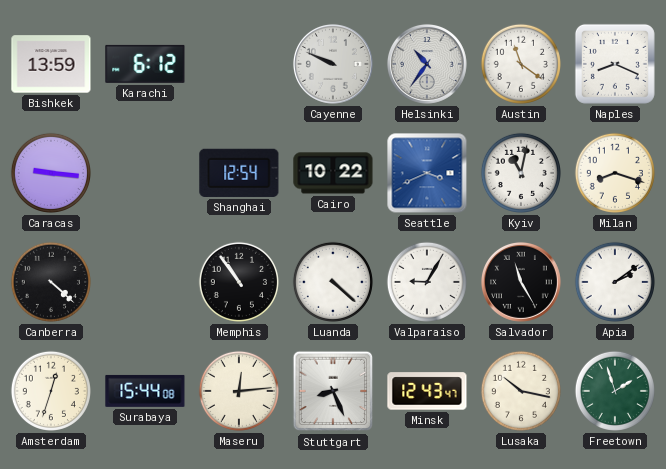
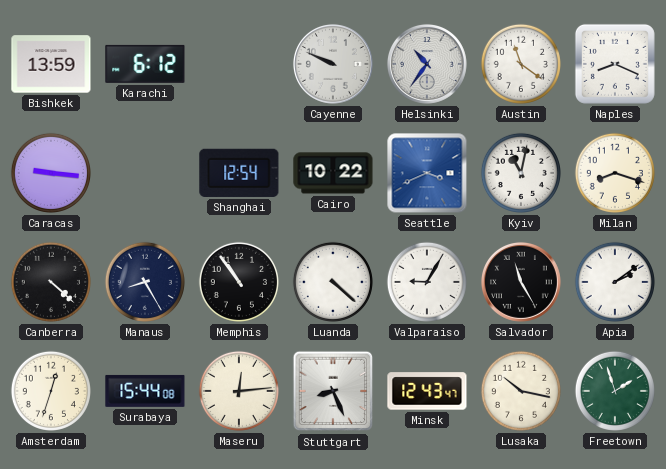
Manaus: none -> 8:25 (145, 282)
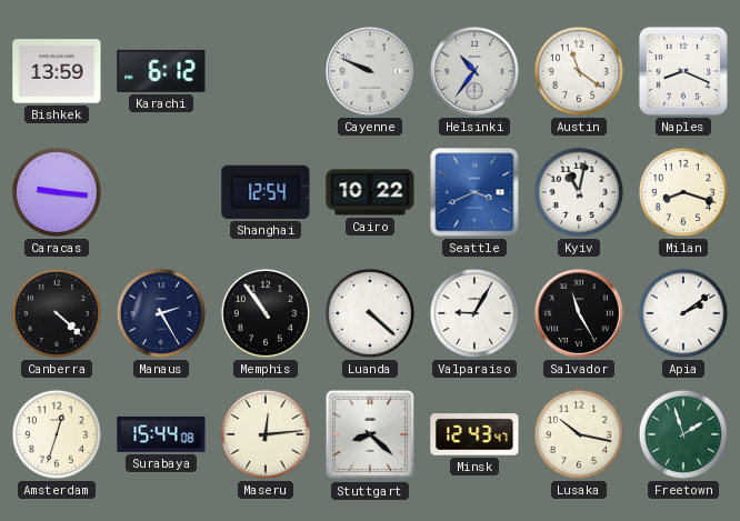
Manaus: 8:25 -> 2:25 (161, 313)
Stuttgart: 8:26 -> 8:22 (370, 434)
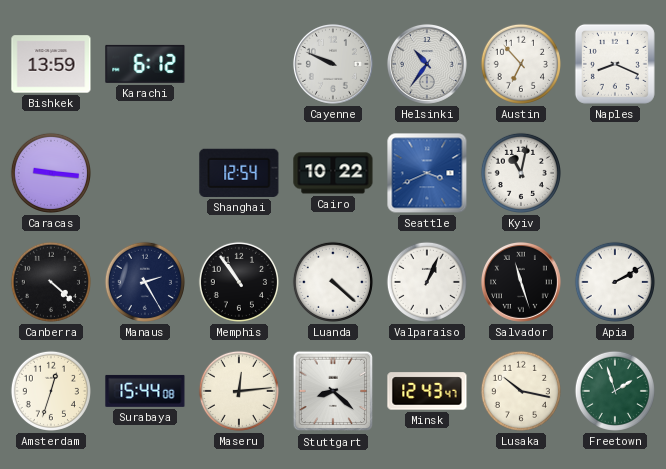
Austin: 11:21 -> 6:53 (521, 64)
Milan: 8:18 -> none (683, 192)
Valparaiso: 9:05 -> 1:04 (427, 282)
Salvador: 11:25 -> 11:27 (521, 282)
Apia: 2:09 -> 2:10 (615, 282)
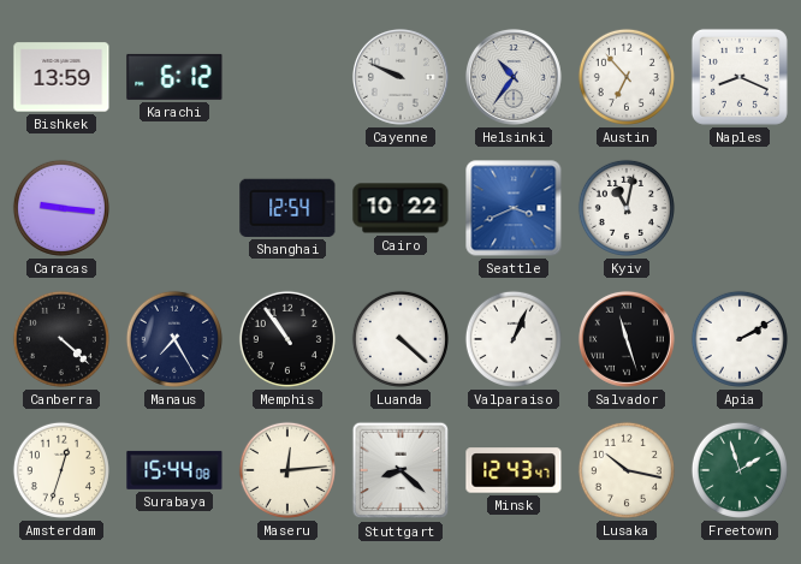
Manaus: 2:25 -> 7:25 (174, 339)
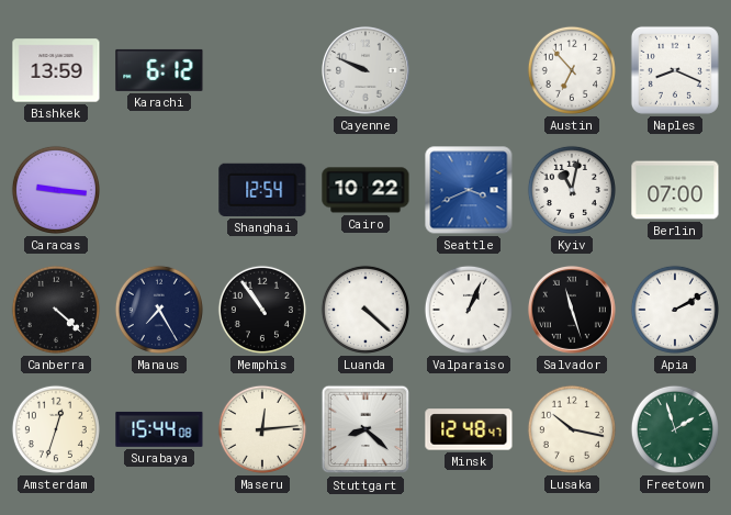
Helsinki: 10:36 -> none (514, 77)
Berlin: none -> 07:00 (675, 190)
Minsk: 12:43 -> 12:48 (469, 429)
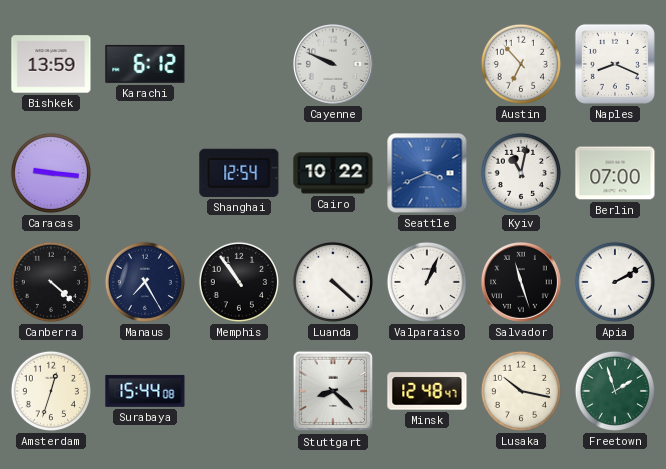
Maseru: 12:14 -> none (262, 429)
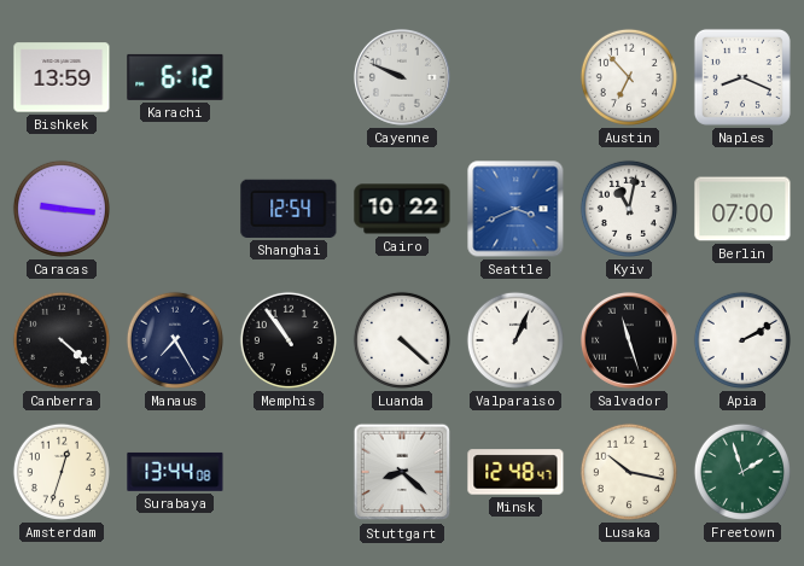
Surabaya: 15:44 -> 13:44 (175, 472)
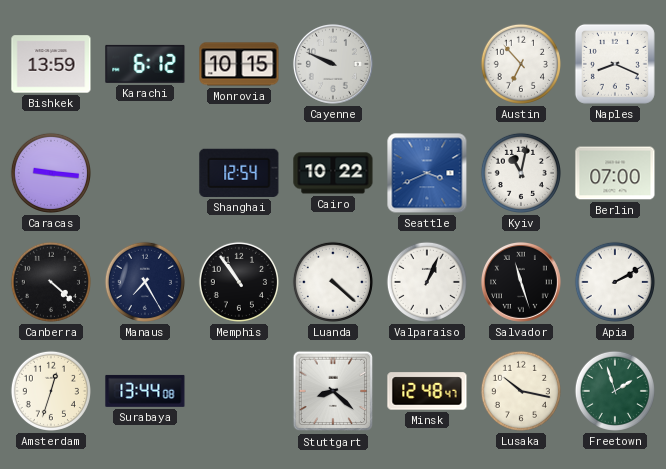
Monrovia: none -> 10:15 (239, 64)
